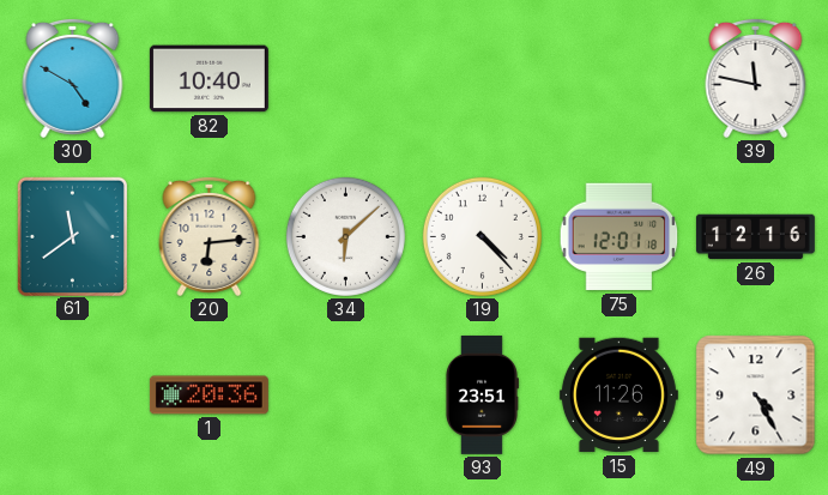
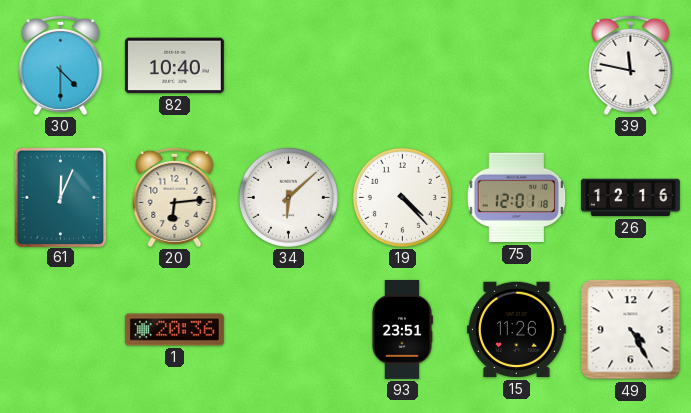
30: 4:50 -> 4:30 (61, 65)
61: 11:39 -> 12:04 (60, 197)
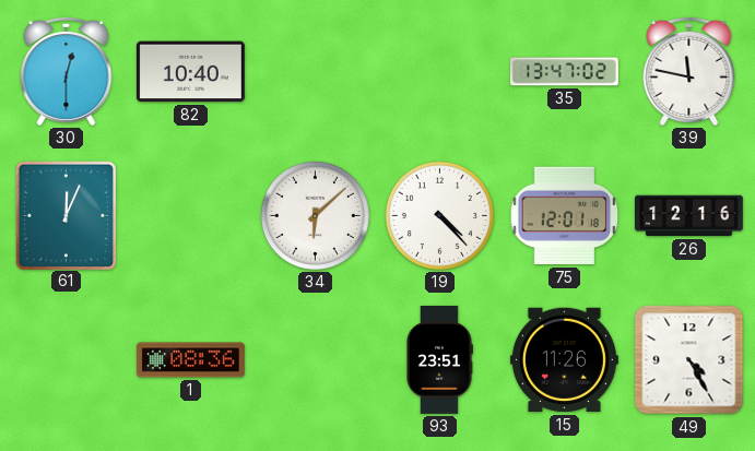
30: 4:30 -> 12:30 (67, 71)
35: none -> 13:47 (564, 72)
20: 6:14 -> none (175, 197)
1: 20:36 -> 08:36 (190, 360)
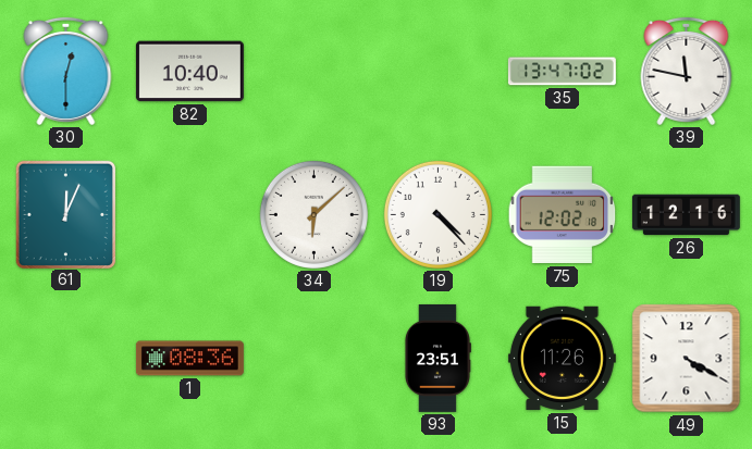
75: 12:01 -> 12:02 (563, 215)
49: 4:25 -> 4:20 (687, 359)
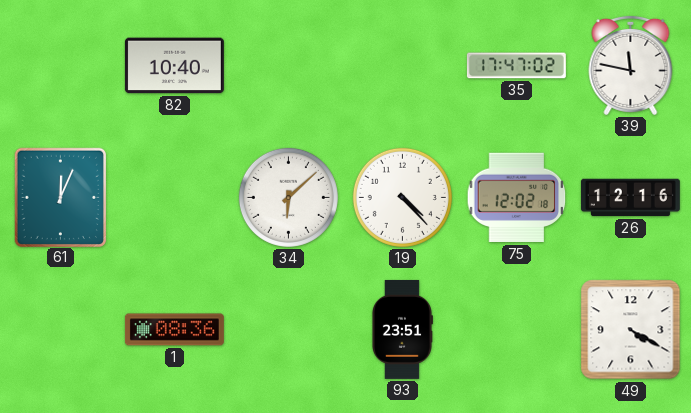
30: 12:30 -> none (66, 71)
35: 13:47 -> 17:47 (516, 66)
15: 11:26 -> none (562, 359)
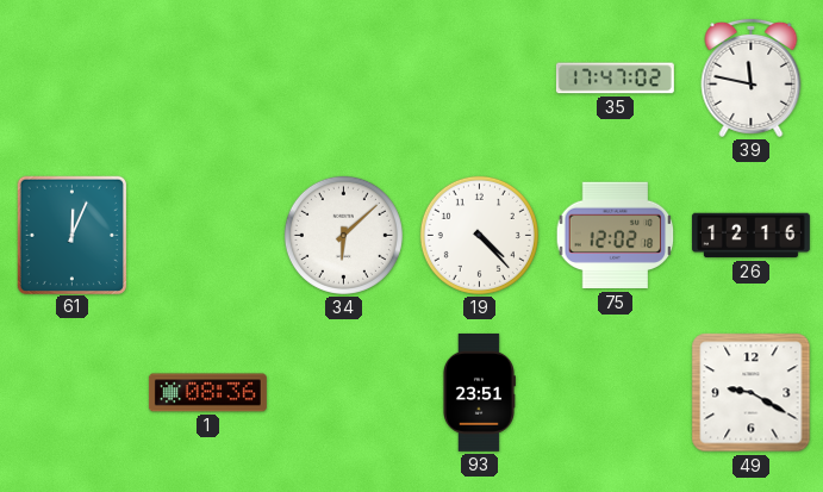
82: 10:40 -> none (174, 66)
49: 4:20 -> 9:20 (752, 393)
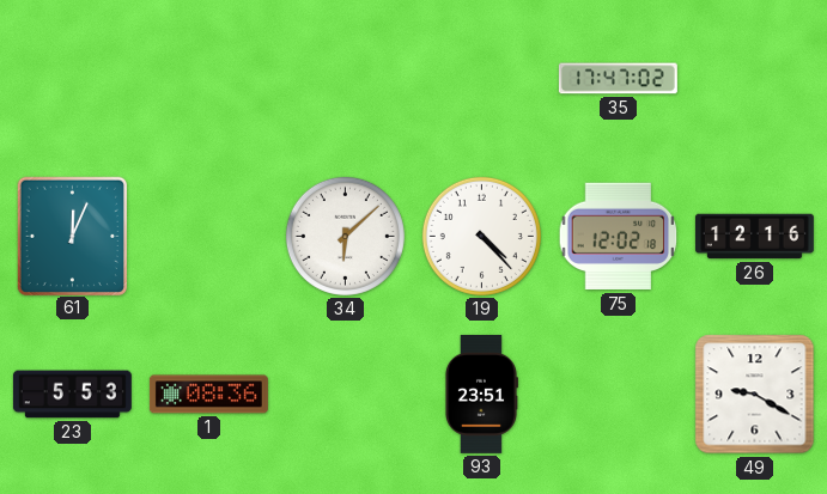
39: 11:47 -> none (752, 77)
23: none -> 5:53 (72, 395)
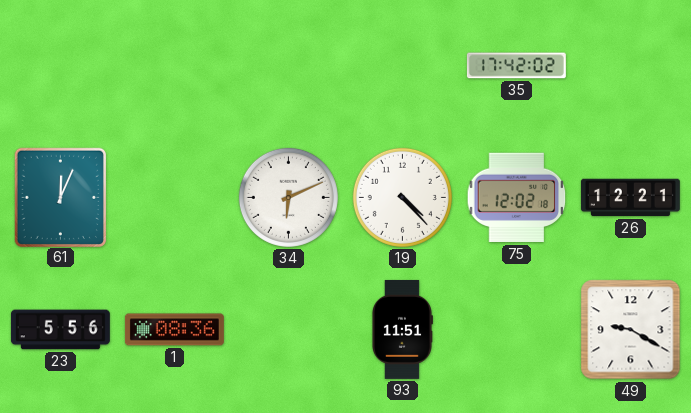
35: 17:47 -> 17:42 (516, 66)
34: 6:08 -> 6:11 (288, 197)
26: 12:16 -> 12:21 (630, 198)
23: 5:53 -> 5:56 (60, 330)
93: 23:51 -> 11:51 (402, 329)
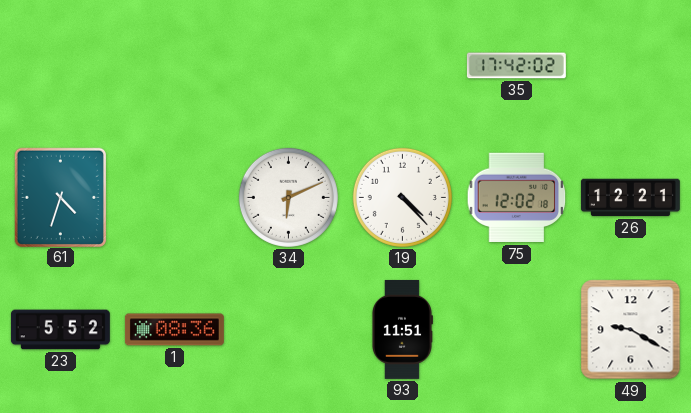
61: 12:04 -> 4:33 (60, 197)
23: 5:56 -> 5:52 (60, 330)
